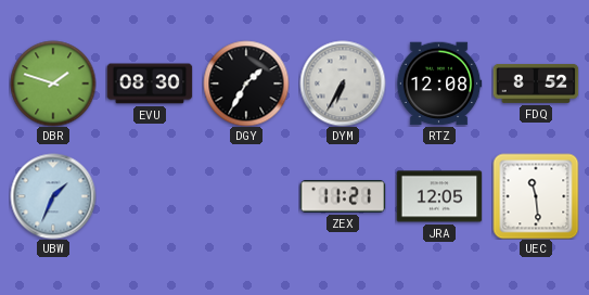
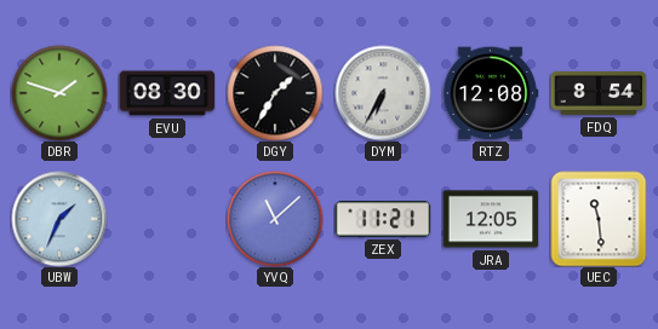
FDQ: 8:52 -> 8:54 (599, 93)
YVQ: none -> 11:08 (275, 219)
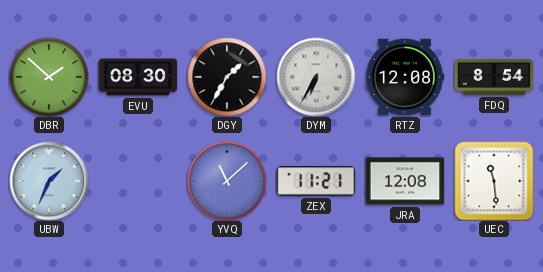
DBR: 1:48 -> 1:52 (49, 77)
JRA: 12:05 -> 12:08 (405, 181)
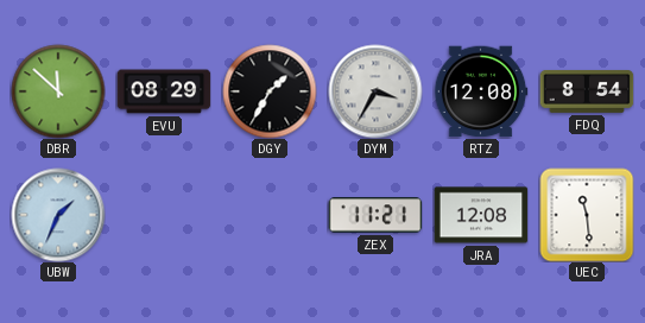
DBR: 1:52 -> 11:52 (58, 91)
EVU: 08:30 -> 08:29 (164, 91)
DYM: 6:35 -> 3:35 (375, 91)
YVQ: 11:08 -> none (227, 181)
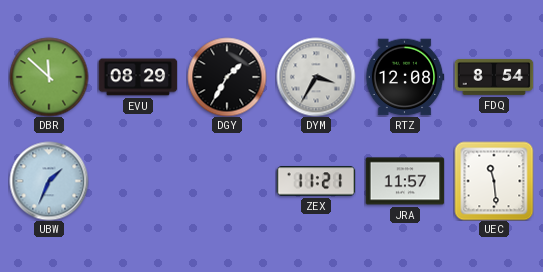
JRA: 12:08 -> 11:57 (405, 181)
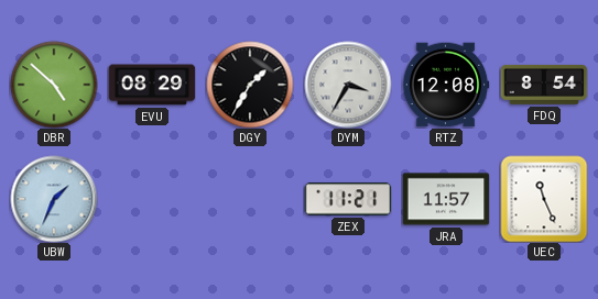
DBR: 11:52 -> 4:52 (54, 85)
UEC: 11:29 -> 11:26 (544, 199)
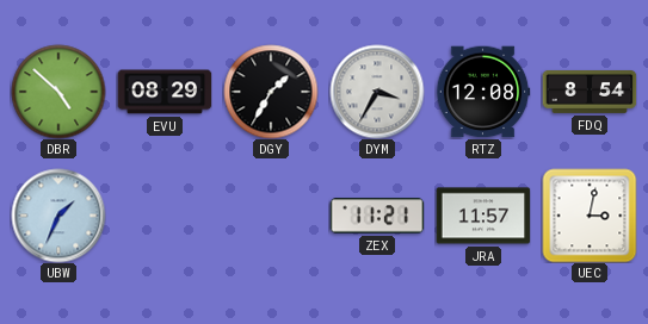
UEC: 11:26 -> 3:02 (590, 216)
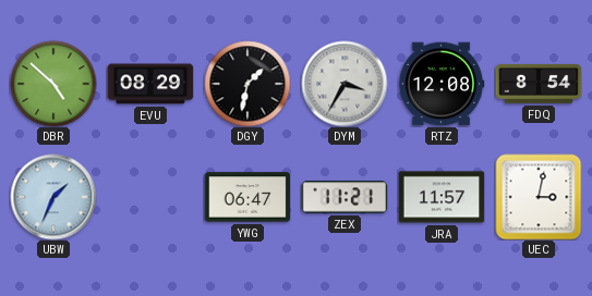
DGY: 1:35 -> 1:32 (247, 84)
YWG: none -> 06:47 (247, 197)
